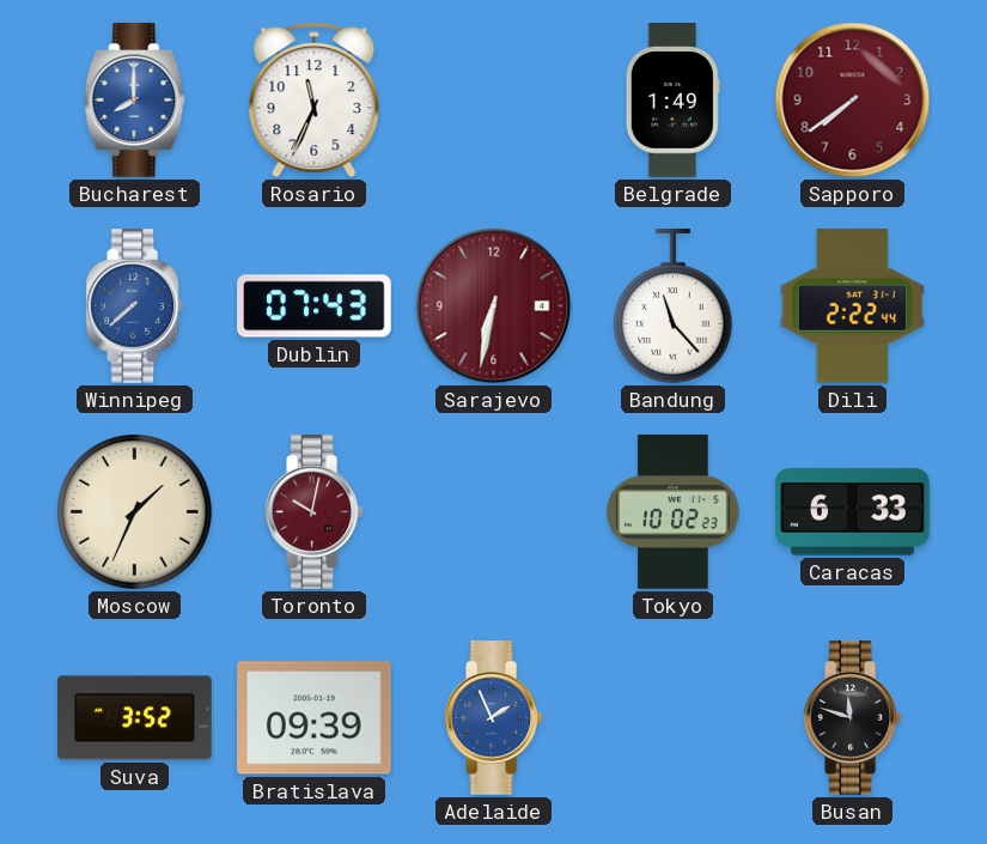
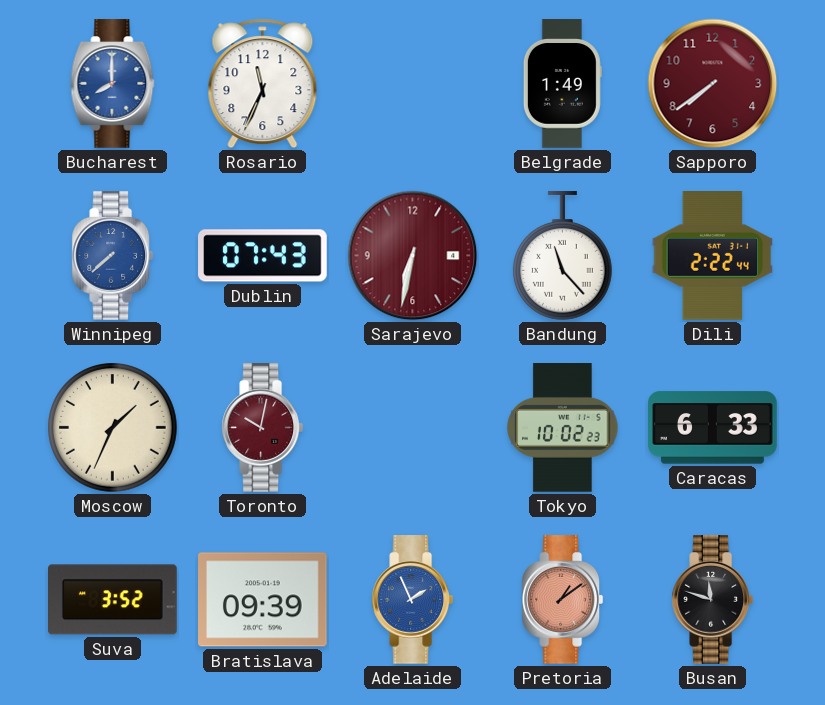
Pretoria: none -> 1:09 (562, 600)
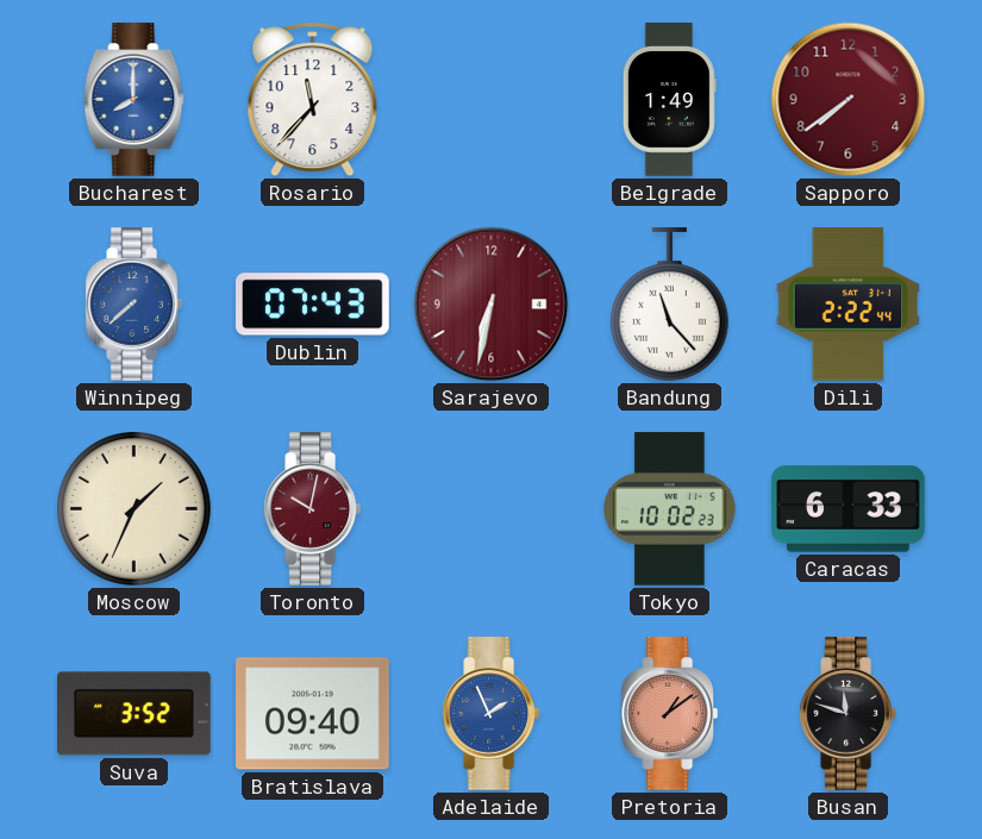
Rosario: 11:34 -> 11:37 (313, 100)
Bratislava: 09:39 -> 09:40 (313, 714)
